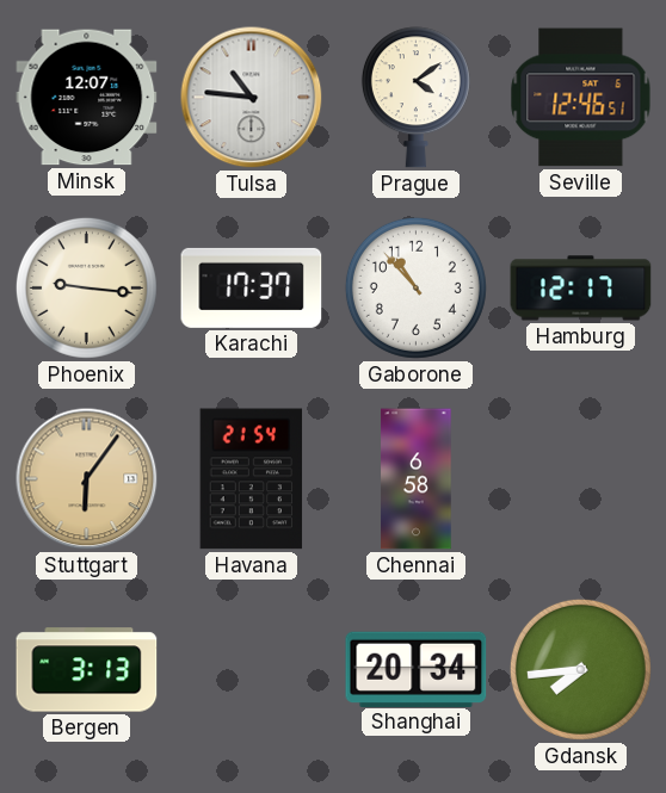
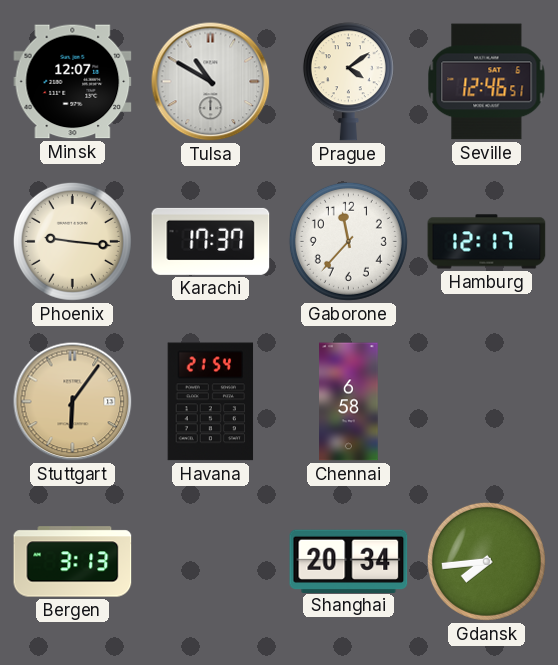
Tulsa: 10:46 -> 10:50 (211, 82)
Gaborone: 10:53 -> 11:37 (348, 241)
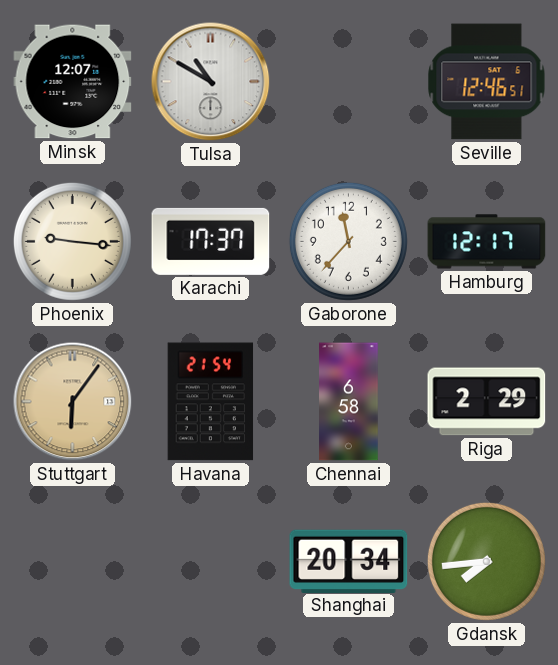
Prague: 4:09 -> none (348, 82)
Riga: none -> 2:29 (487, 402)
Bergen: 3:13 -> none (73, 562)
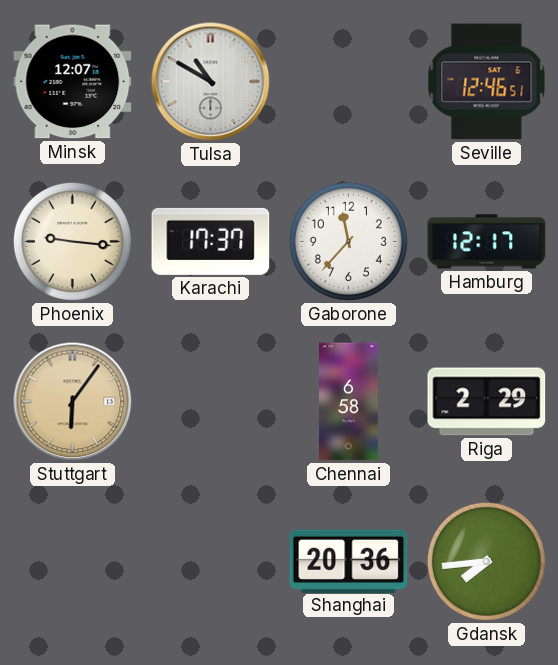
Havana: 21:54 -> none (211, 402)
Shanghai: 20:34 -> 20:36 (349, 561)
